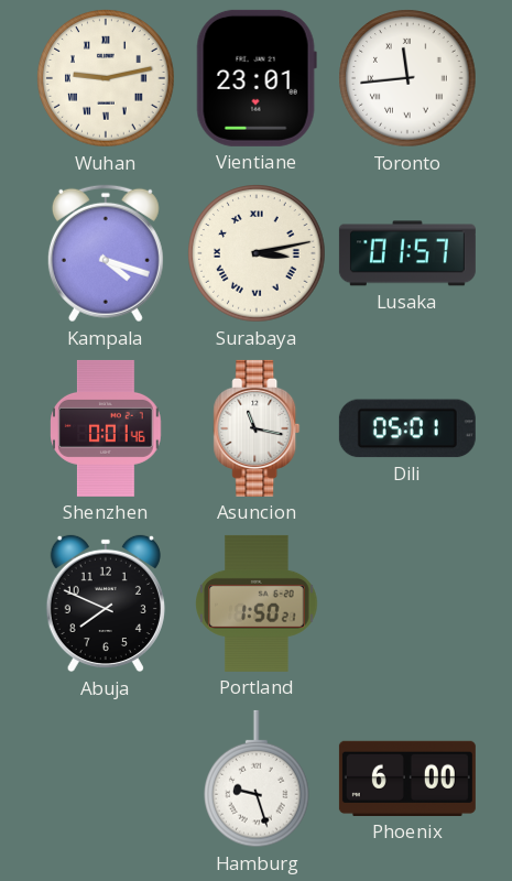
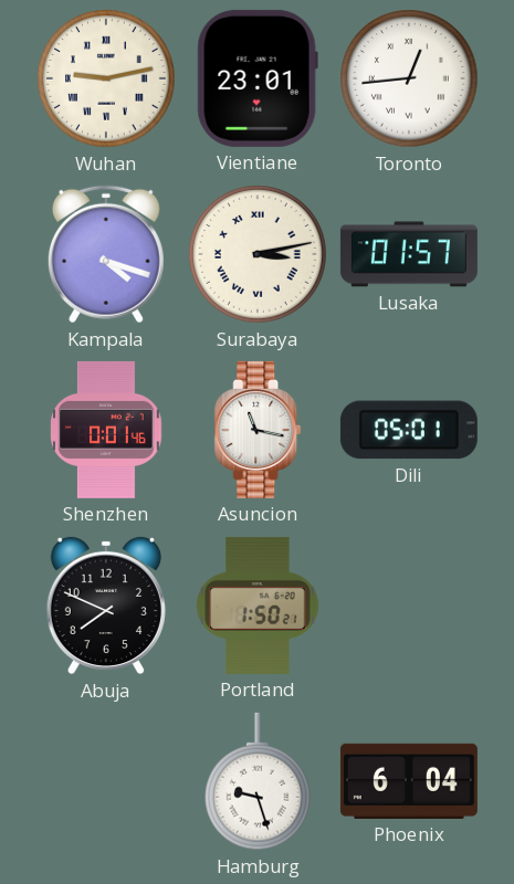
Toronto: 11:44 -> 12:44 (409, 78)
Phoenix: 6:00 -> 6:04 (409, 781)
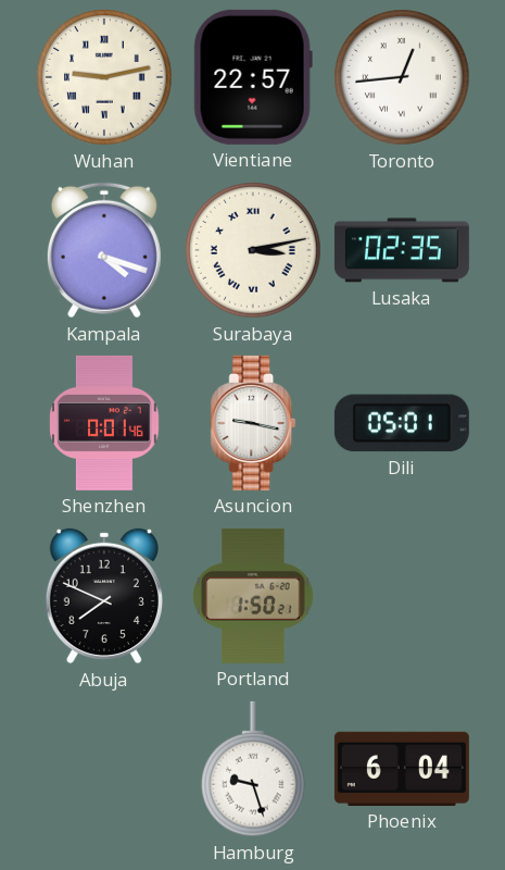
Vientiane: 23:01 -> 22:57 (253, 77)
Lusaka: 01:57 -> 02:35 (402, 250)
Asuncion: 11:17 -> 9:17 (253, 423)
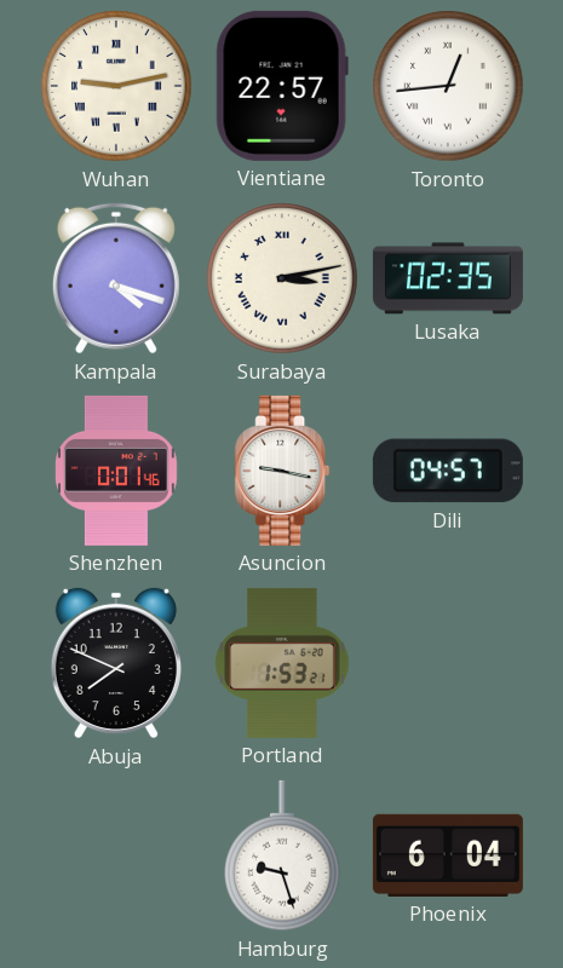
Dili: 05:01 -> 04:57 (448, 471)
Portland: 1:50 -> 1:53 (282, 663)
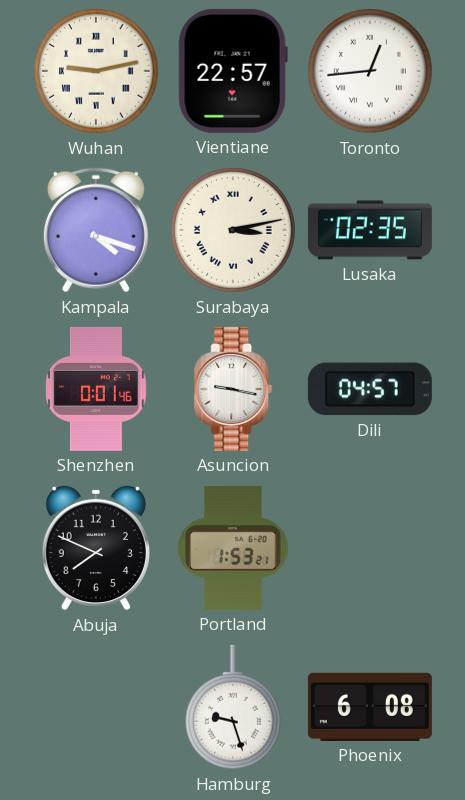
Phoenix: 6:04 -> 6:08 (370, 707)
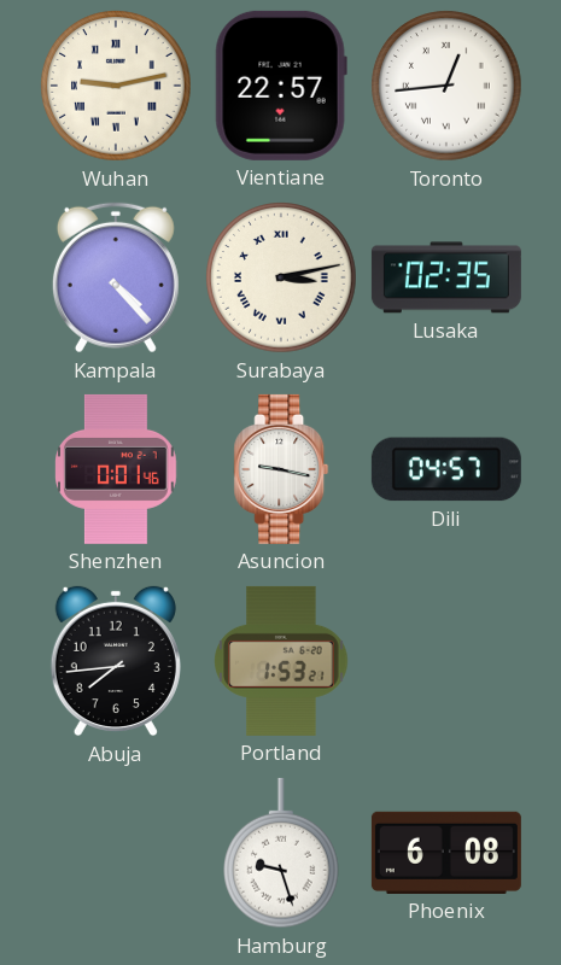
Kampala: 4:18 -> 4:23 (116, 277)
Abuja: 7:49 -> 7:44 (116, 661)
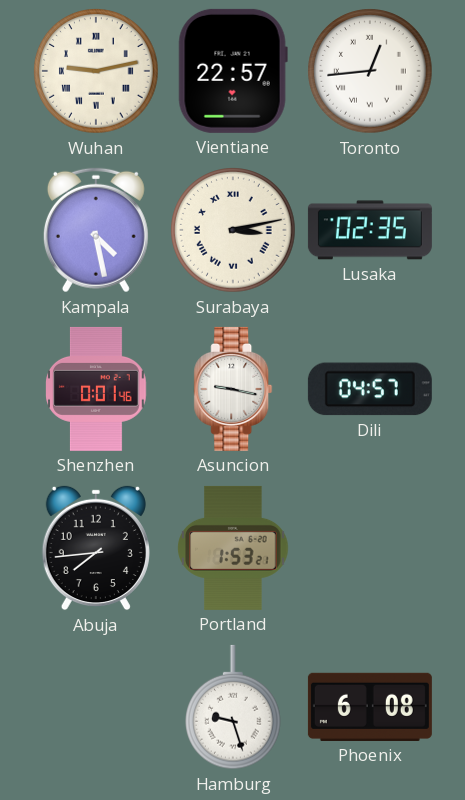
Kampala: 4:23 -> 4:28 (96, 230)
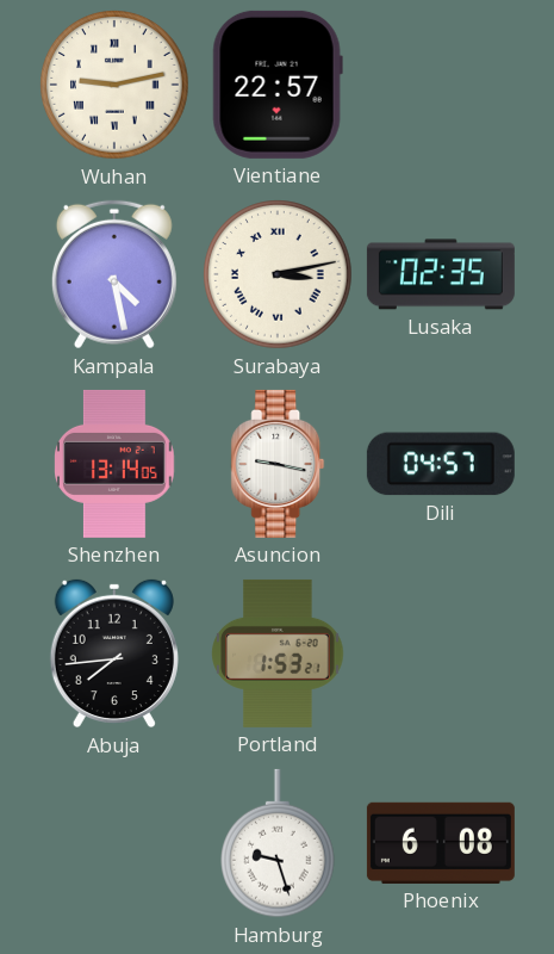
Toronto: 12:44 -> none (370, 71)
Shenzhen: 0:01 -> 13:14 (114, 464)
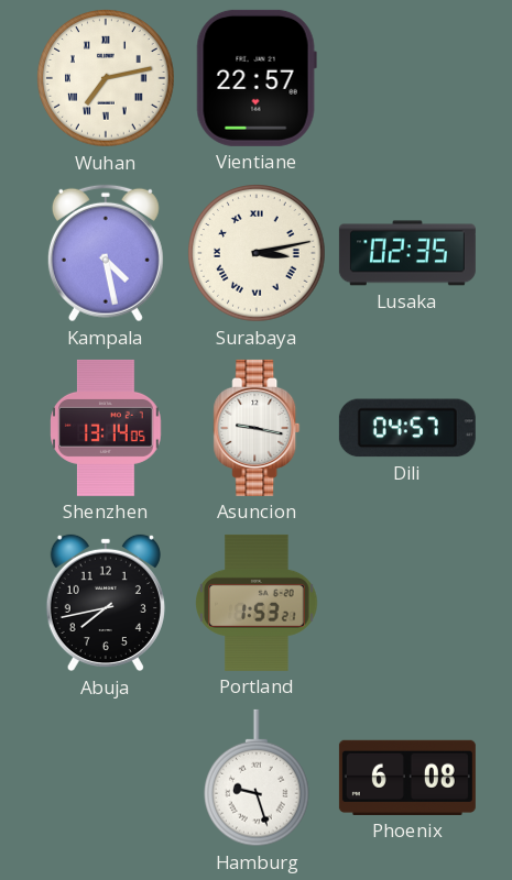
Wuhan: 9:13 -> 7:13 (106, 78)
Abuja: 7:44 -> 7:43 (106, 603)
